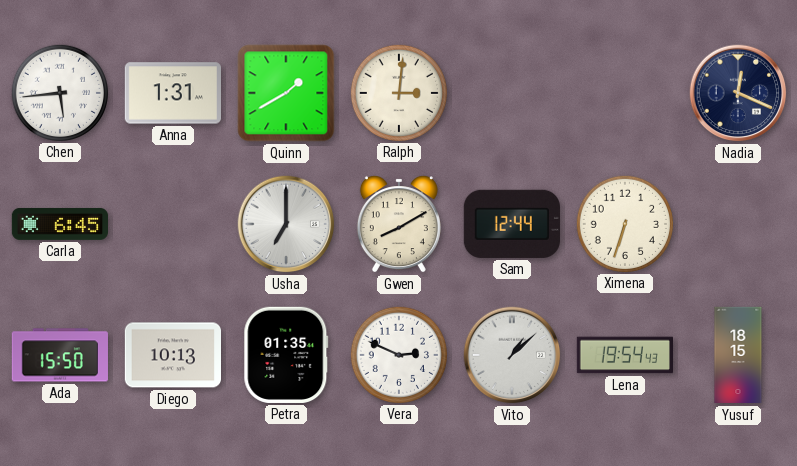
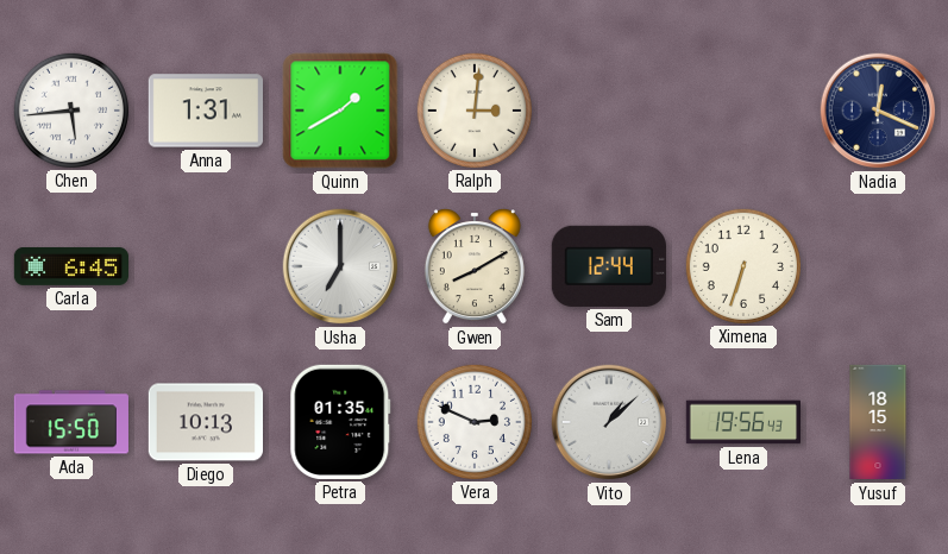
Lena: 19:54 -> 19:56 (742, 422)
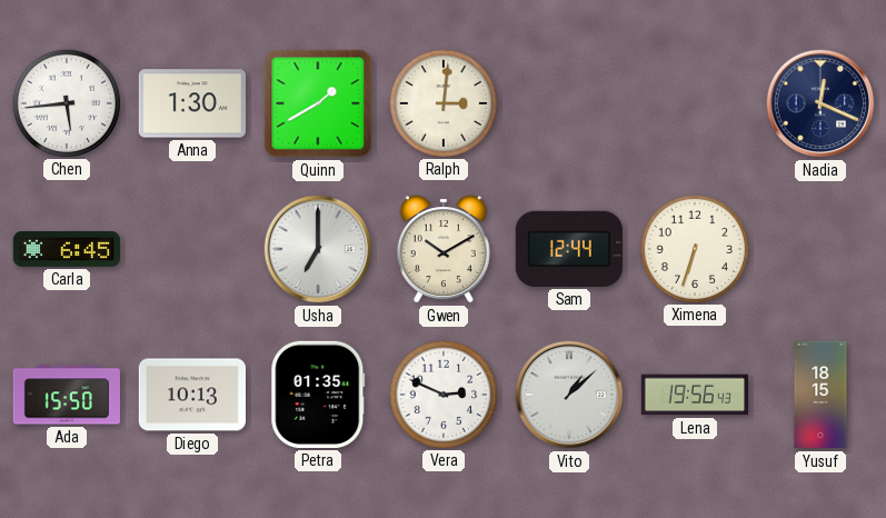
Anna: 1:31 -> 1:30 (191, 103)
Gwen: 8:10 -> 10:10 (444, 249)
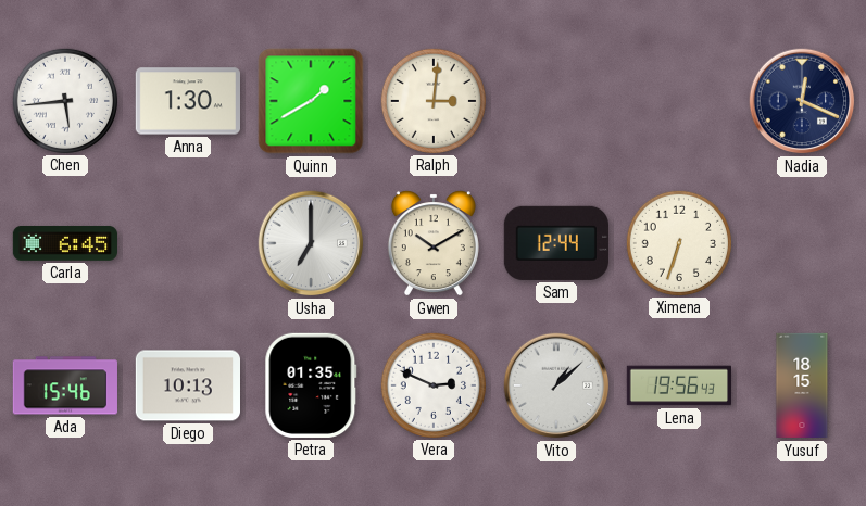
Ada: 15:50 -> 15:46 (64, 385)
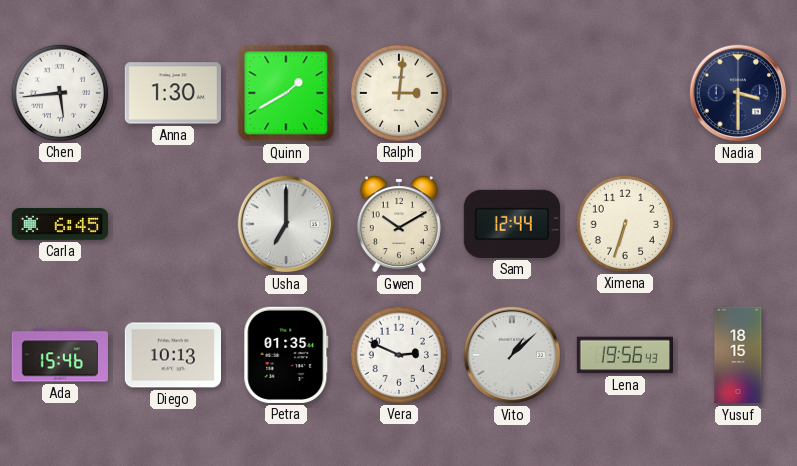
Nadia: 12:19 -> 3:30 (738, 93)
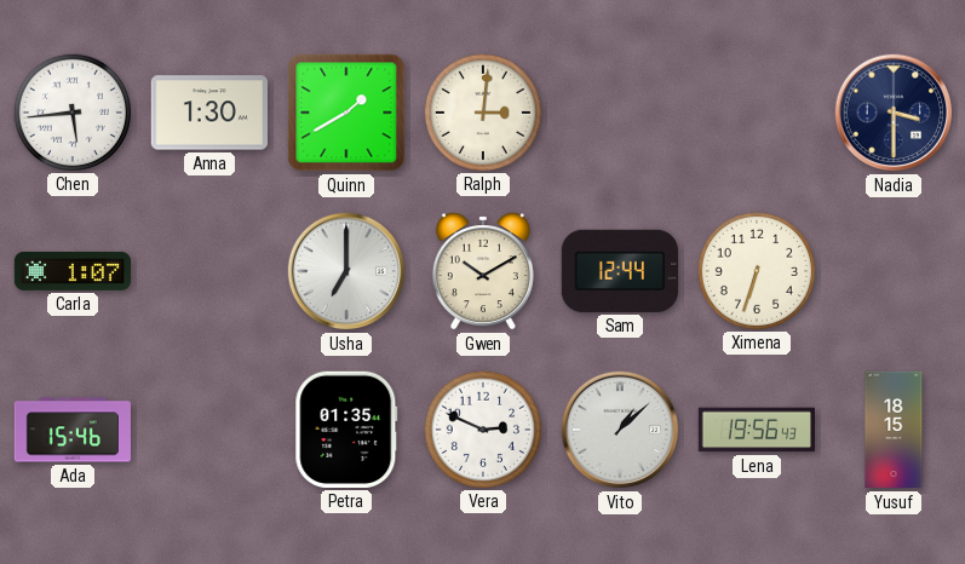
Carla: 6:45 -> 1:07 (71, 271)
Diego: 10:13 -> none (172, 355)
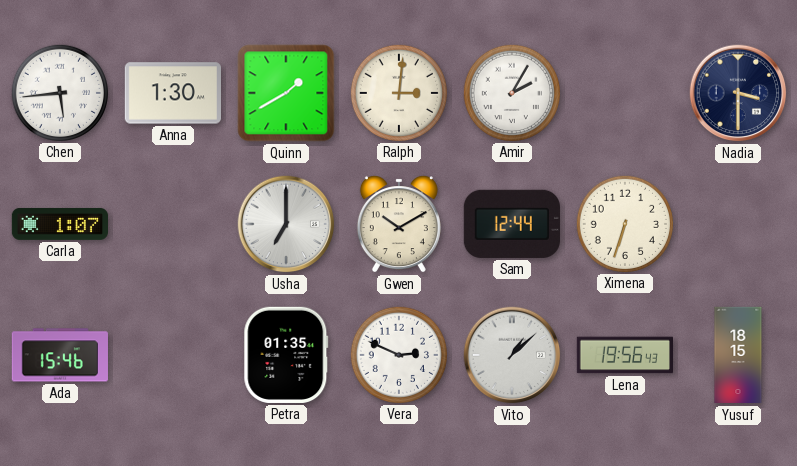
Amir: none -> 2:05 (511, 92)
